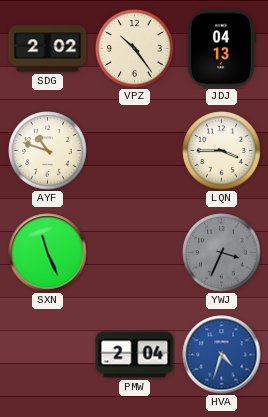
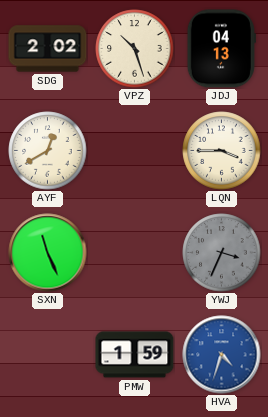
VPZ: 10:24 -> 10:27 (135, 49)
AYF: 10:48 -> 12:40 (48, 151)
PMW: 2:04 -> 1:59 (135, 355)
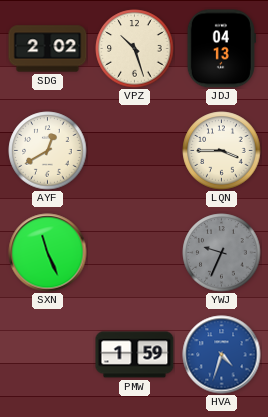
YWJ: 3:34 -> 9:34 (222, 253)
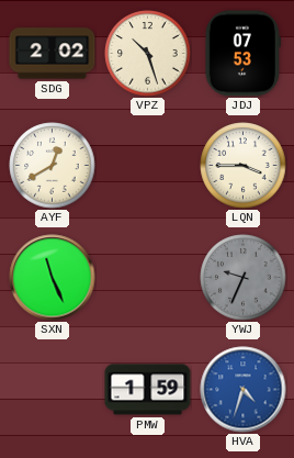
JDJ: 04:13 -> 07:53 (242, 54)
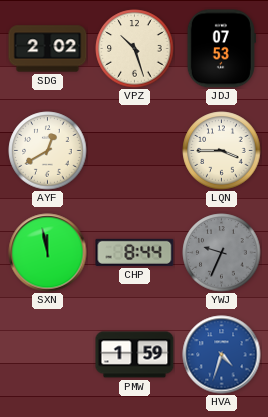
SXN: 11:26 -> 11:58 (48, 253)
CHP: none -> 8:44 (135, 252)
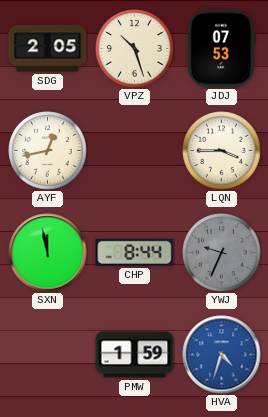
SDG: 2:02 -> 2:05 (48, 49)
AYF: 12:40 -> 12:43 (48, 151)
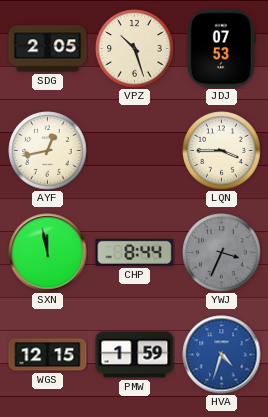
YWJ: 9:34 -> 3:34 (222, 253)
WGS: none -> 12:15 (48, 355)
